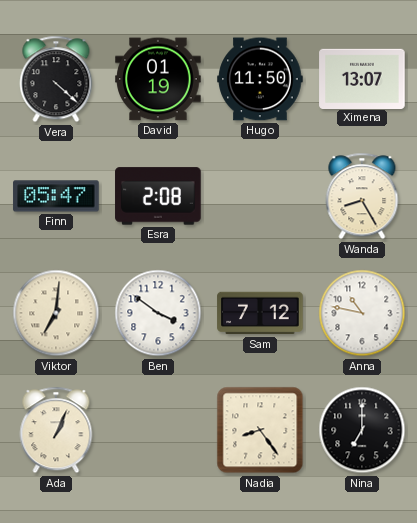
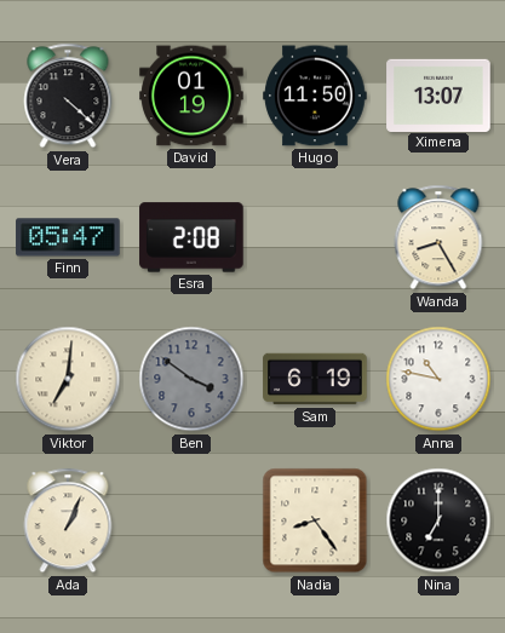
Ben dial: white -> grey (191, 379)
Sam: 7:12 -> 6:19 (315, 379)
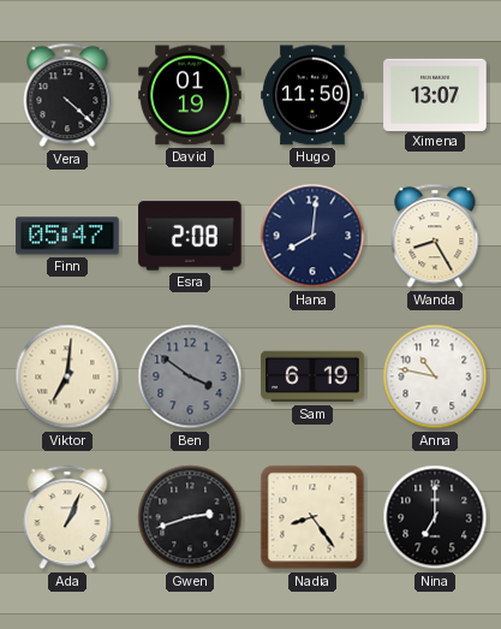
Hana: none -> 8:01 (312, 236)
Gwen: none -> 2:42 (190, 517)
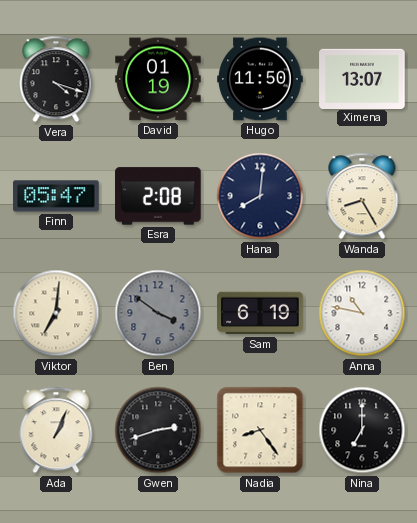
Vera: 4:22 -> 4:18 (56, 79)
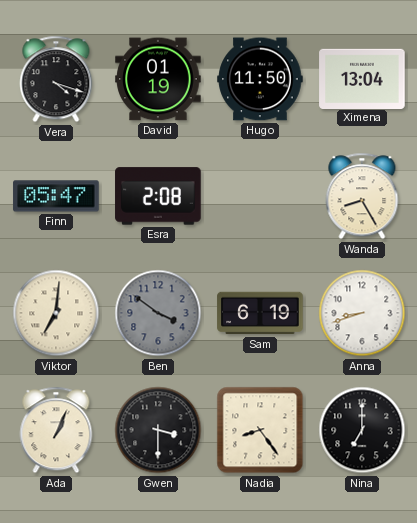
Ximena: 13:07 -> 13:04 (362, 78)
Hana: 8:01 -> none (260, 196)
Anna: 10:47 -> 8:42 (362, 313)
Gwen: 2:42 -> 3:30 (158, 430)
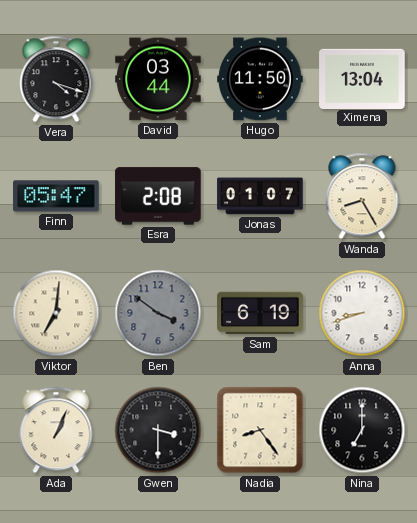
David: 01:19 -> 03:44 (158, 79)
Jonas: none -> 01:07 (260, 196)
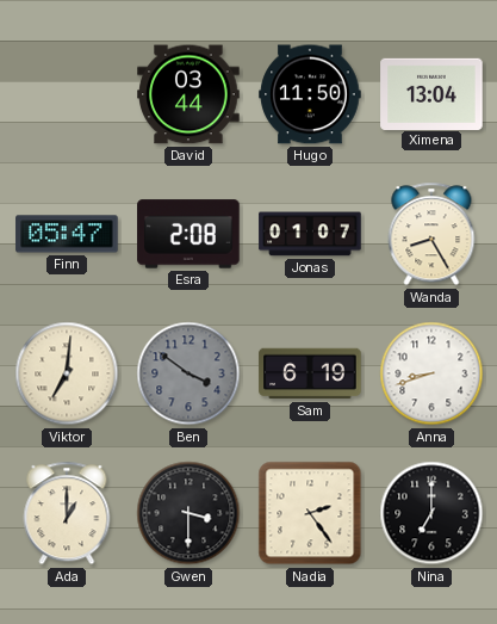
Vera: 4:18 -> none (56, 79)
Ada: 1:04 -> 1:00 (67, 513)
Nadia: 8:24 -> 2:24 (310, 513)
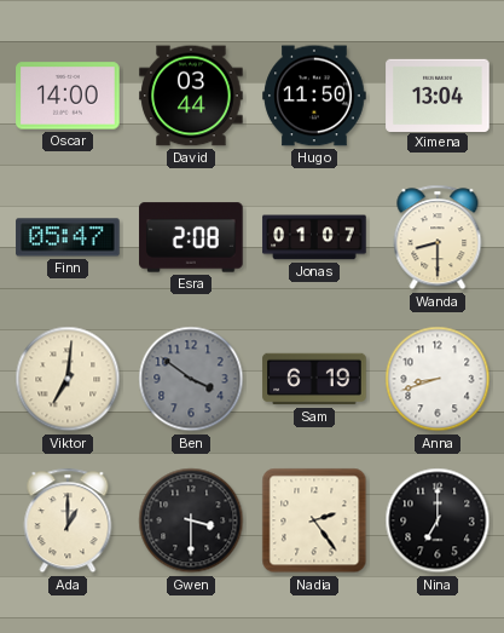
Oscar: none -> 14:00 (68, 96)
Wanda: 8:25 -> 8:30 (438, 237)
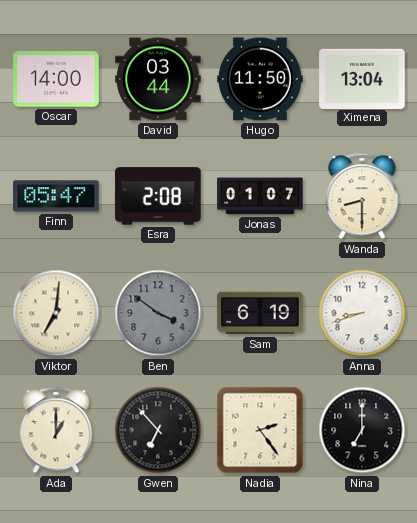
Gwen: 3:30 -> 6:53 (158, 430)
